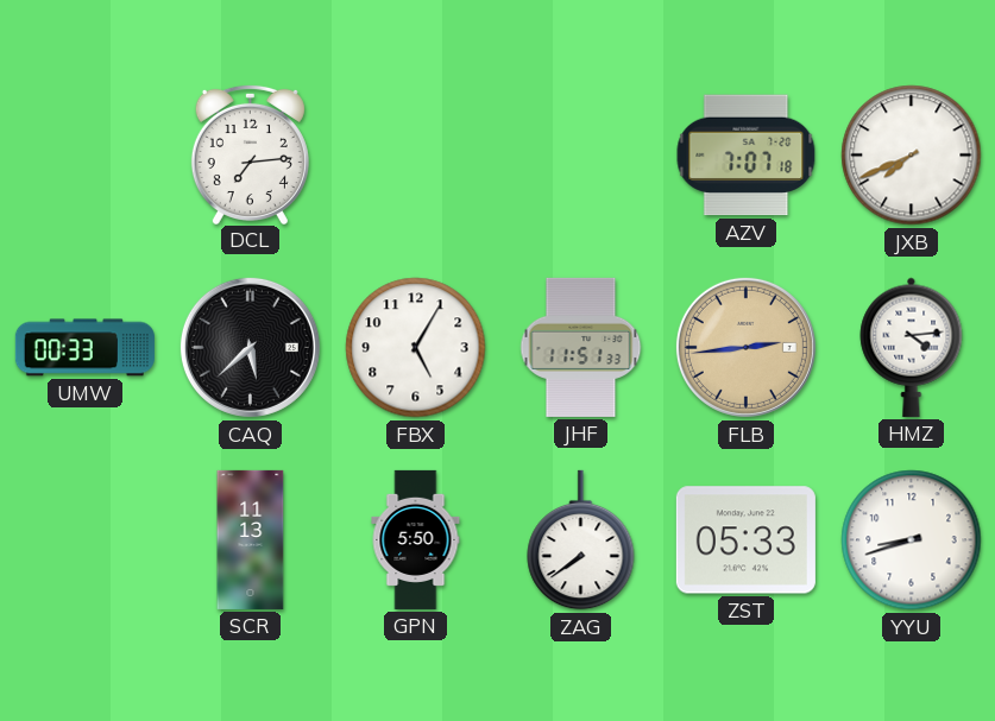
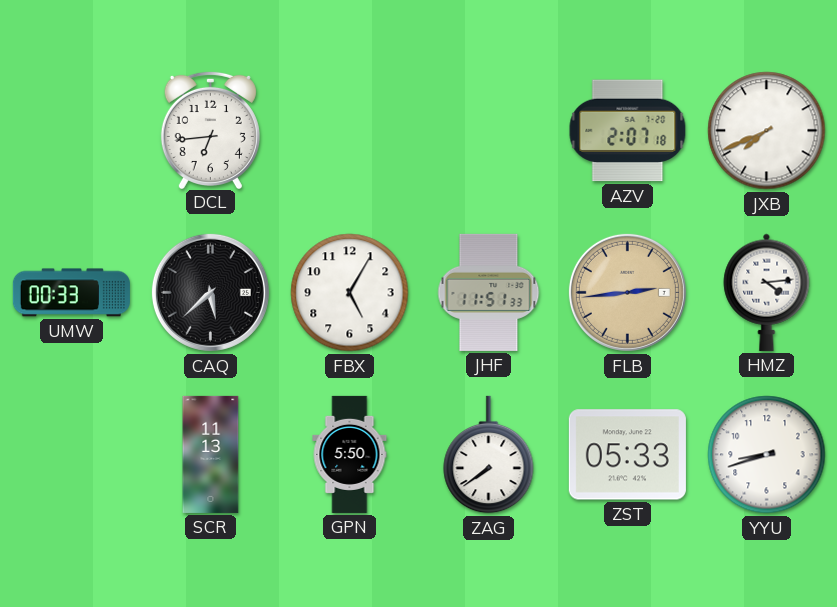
DCL: 7:14 -> 6:44 (210, 129)
AZV: 7:07 -> 2:07 (628, 131)
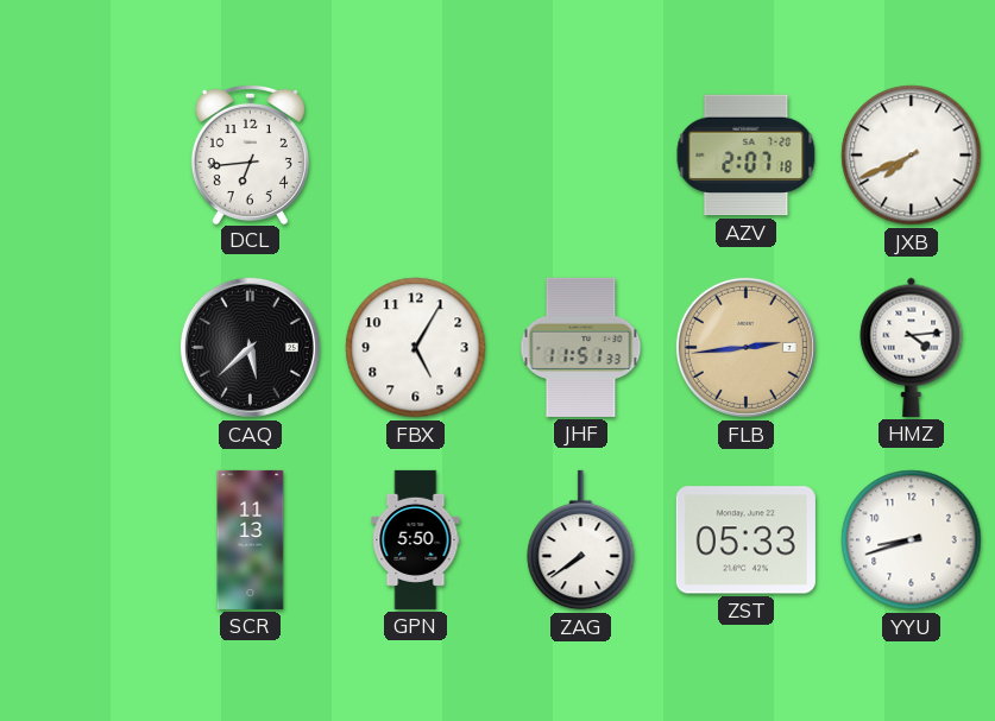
UMW: 00:33 -> none (71, 293)
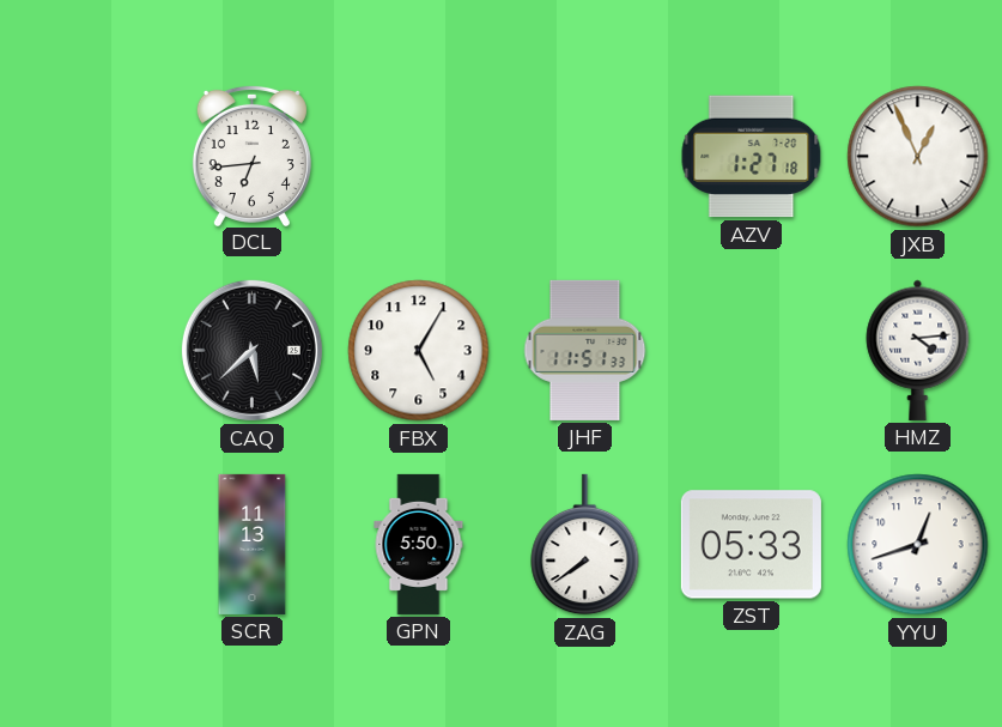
AZV: 2:07 -> 1:27 (752, 157)
JXB: 7:41 -> 12:56 (918, 157)
FLB: 2:44 -> none (745, 347)
YYU: 8:42 -> 12:42 (918, 545)
